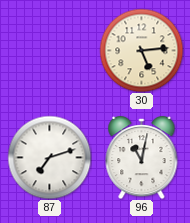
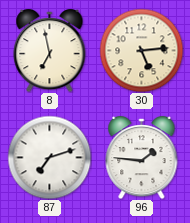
8: none -> 6:58 (50, 51)
96: 11:02 -> 1:46 (142, 158)
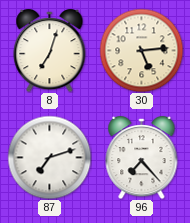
8: 6:58 -> 7:03 (50, 51)
96: 1:46 -> 7:23 (142, 158)
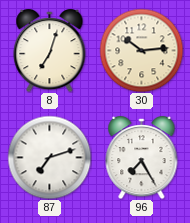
30: 5:14 -> 10:14 (141, 50)
96: 7:23 -> 7:25 (142, 158)
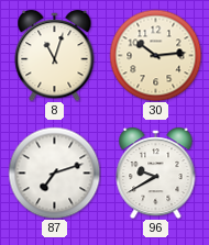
8: 7:03 -> 11:03 (55, 56)
96: 7:25 -> 9:40 (156, 174)
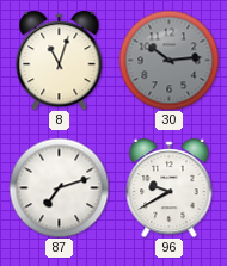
30 dial: cream -> grey (168, 60)
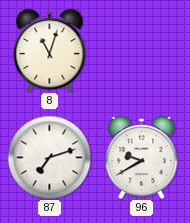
30: 10:14 -> none (168, 60)
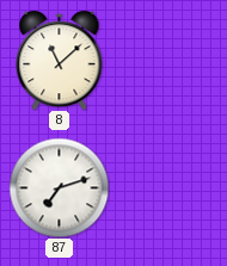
8: 11:03 -> 11:08 (60, 61)
96: 9:40 -> none (142, 158)
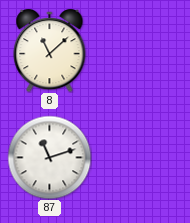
87: 7:12 -> 11:12 (49, 157)
